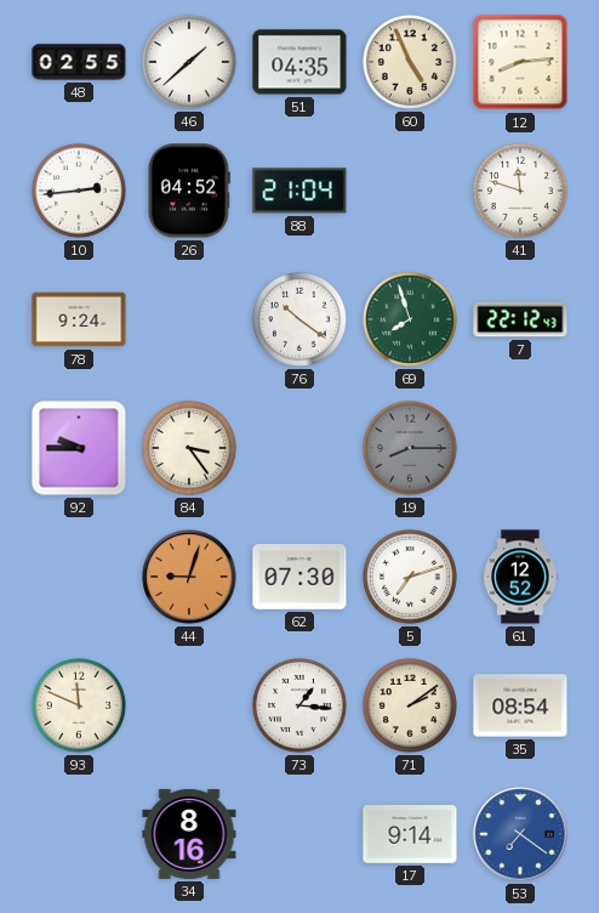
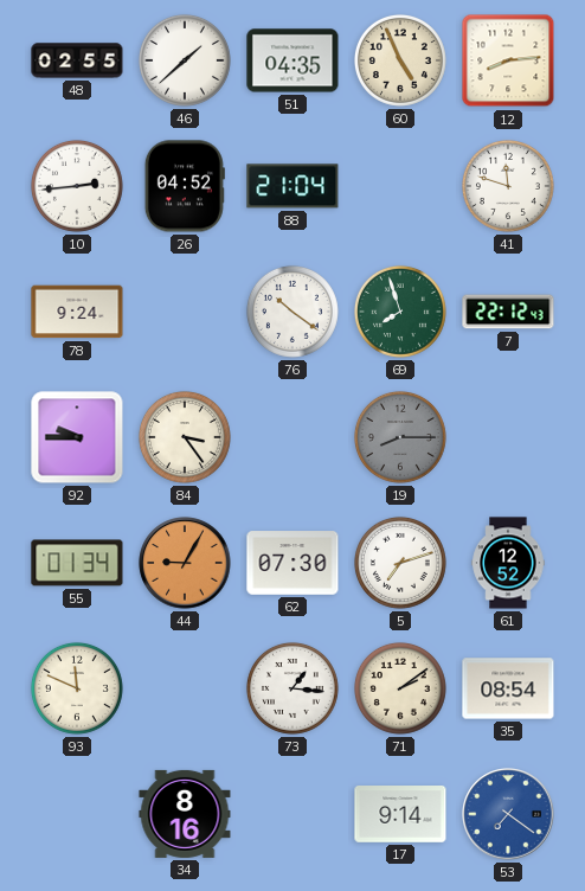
55: none -> 01:34 (77, 563)
44: 9:03 -> 9:05 (185, 563)
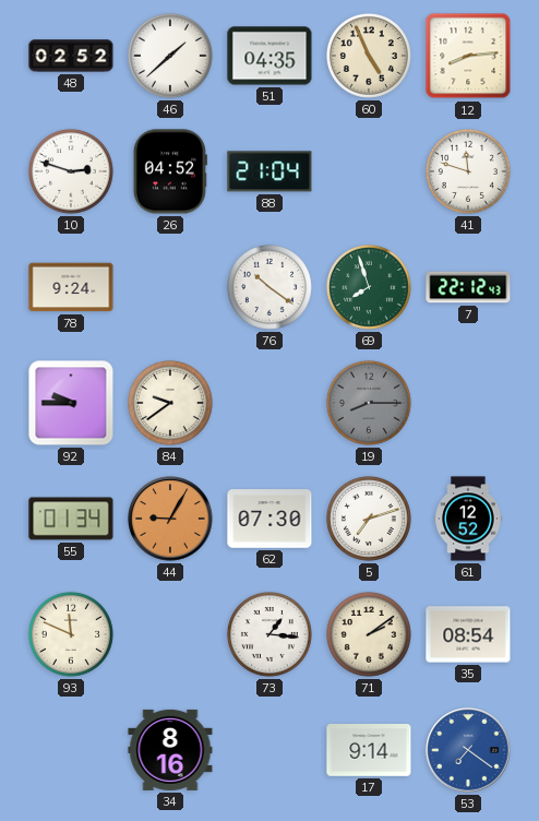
48: 02:55 -> 02:52 (71, 56)
10: 2:44 -> 2:48 (71, 171)
84: 3:24 -> 9:39 (170, 403)
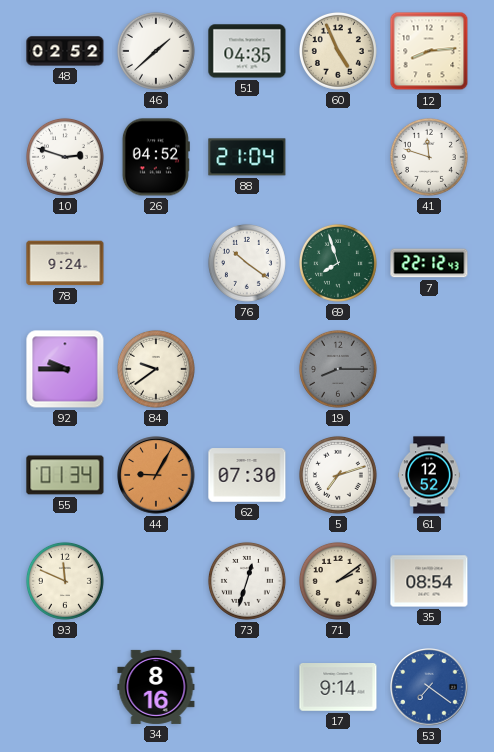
73: 1:16 -> 12:33 (247, 581)
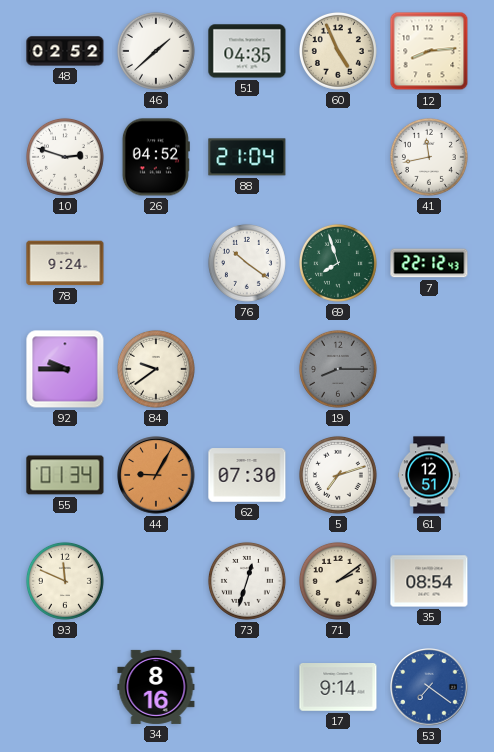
41: 11:48 -> 11:43 (429, 157)
61: 12:52 -> 12:51 (429, 475)
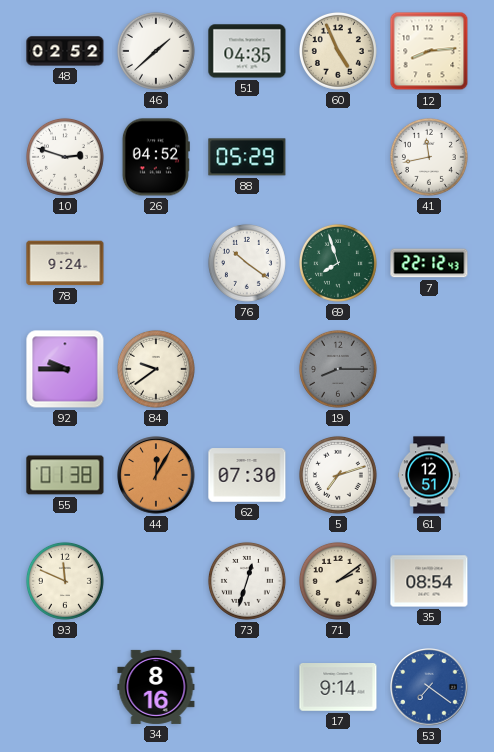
88: 21:04 -> 05:29 (247, 157)
55: 01:34 -> 01:38 (65, 475)
44: 9:05 -> 12:05 (156, 475)
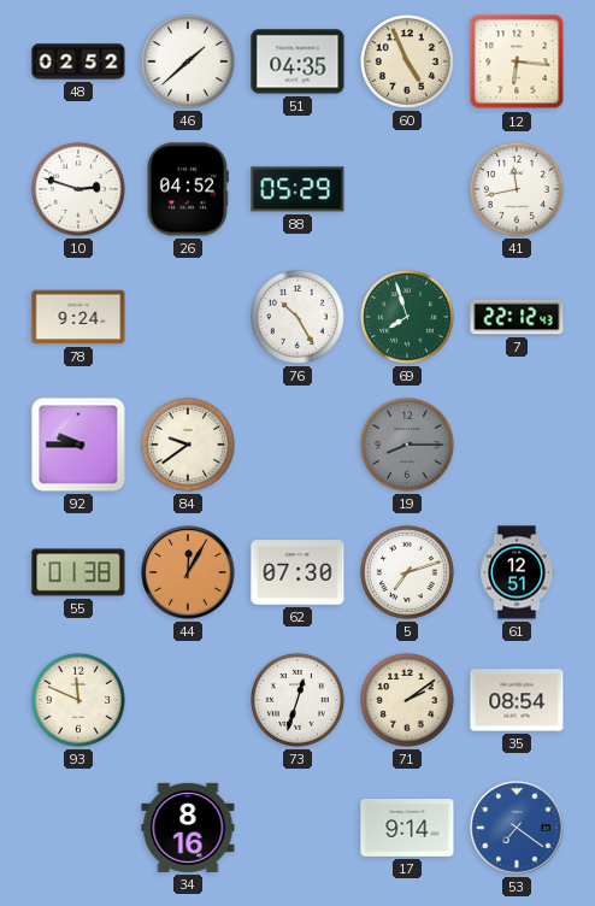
12: 8:14 -> 6:16 (517, 61)
76: 10:21 -> 10:25 (297, 317)
